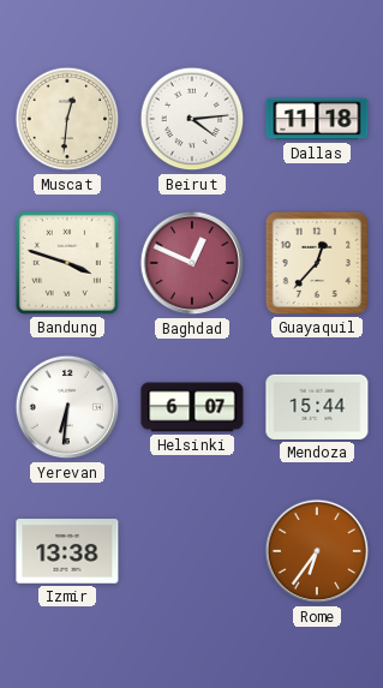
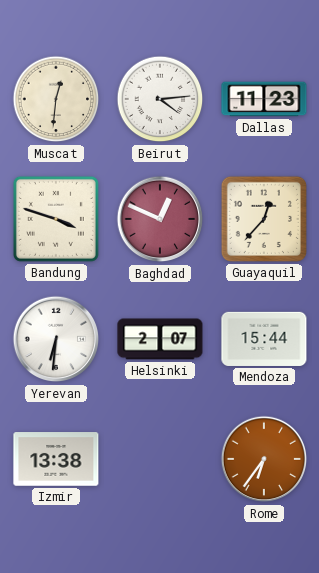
Dallas: 11:18 -> 11:23 (264, 99)
Helsinki: 6:07 -> 2:07 (160, 339)
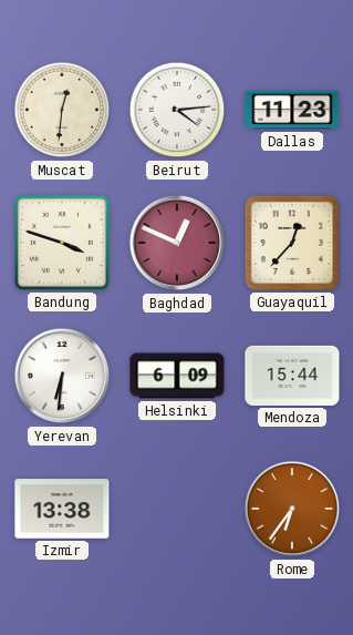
Helsinki: 2:07 -> 6:09 (177, 376)
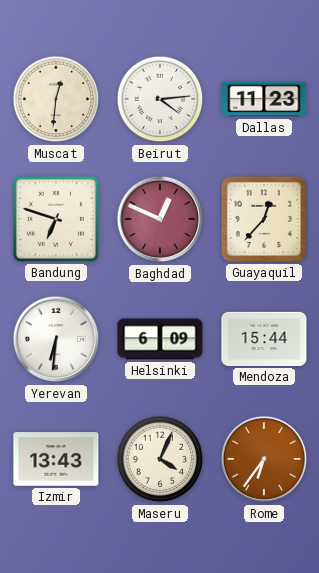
Bandung: 3:48 -> 6:48 (56, 219)
Izmir: 13:38 -> 13:43 (56, 459)
Maseru: none -> 4:04 (160, 459)
